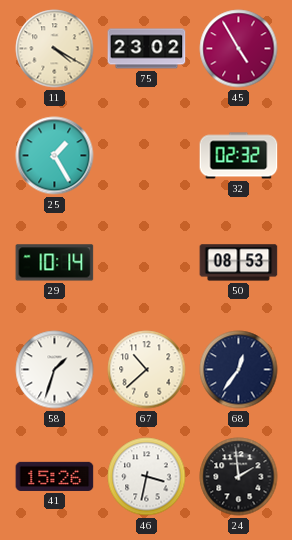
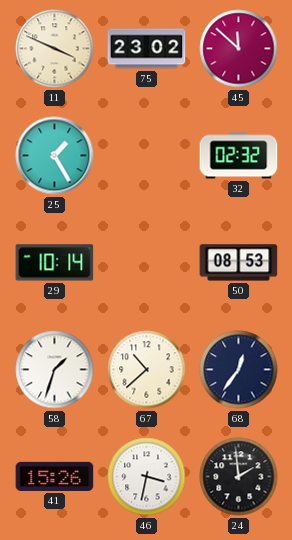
11: 4:20 -> 3:49 (55, 49)
45: 4:55 -> 11:52 (239, 49)
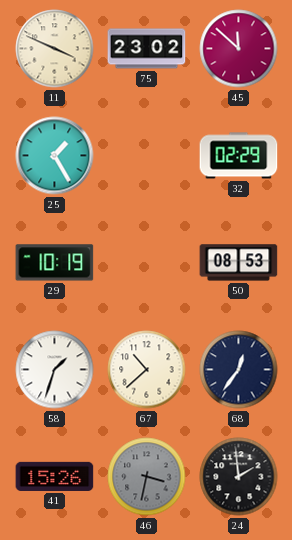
32: 02:32 -> 02:29 (239, 156)
29: 10:14 -> 10:19 (55, 263)
46 dial: white -> grey (147, 477)
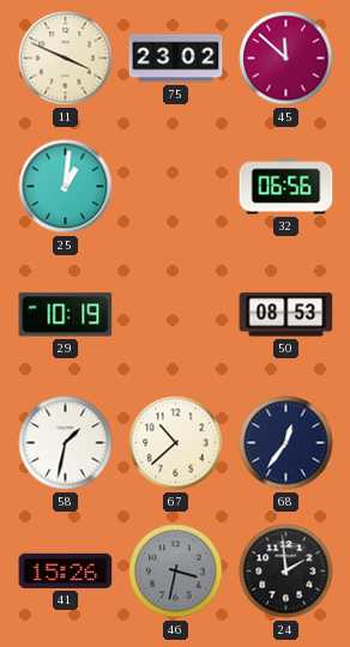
25: 1:25 -> 1:01 (66, 187)
32: 02:29 -> 06:56 (286, 187)
58: 1:33 -> 1:32 (66, 443)
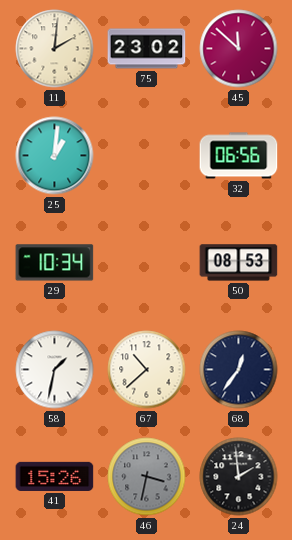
11: 3:49 -> 2:01 (55, 49)
29: 10:19 -> 10:34 (55, 263)
